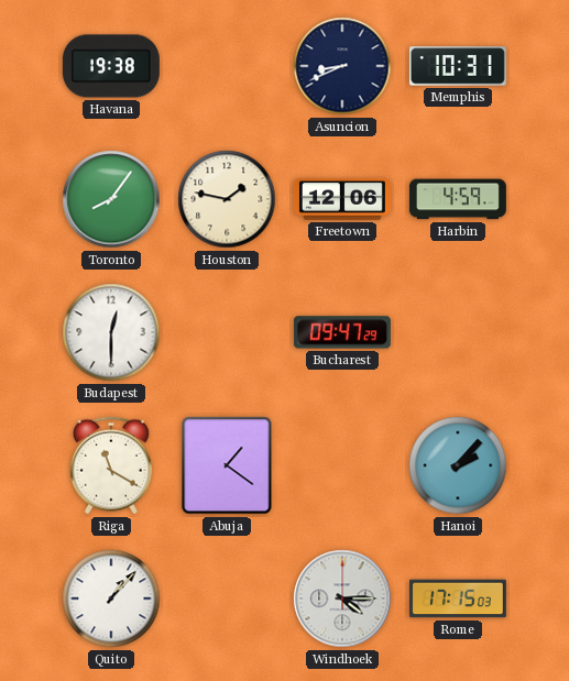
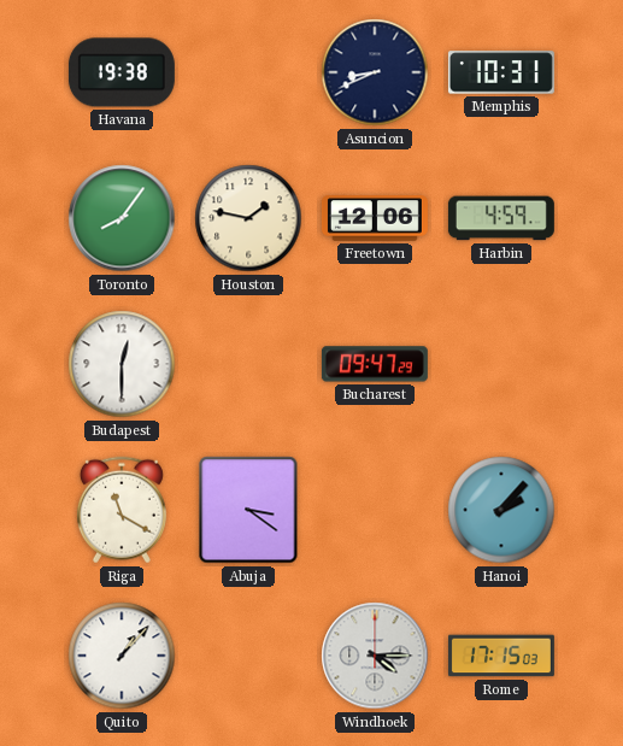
Abuja: 1:21 -> 3:21 (248, 510)
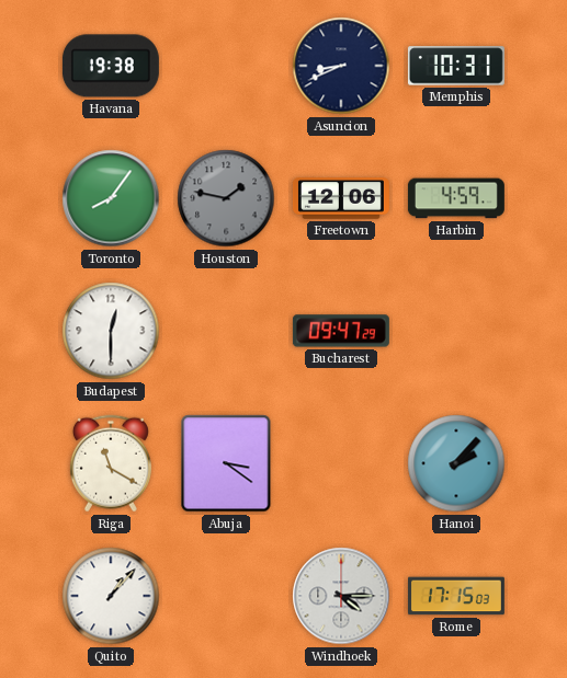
Houston dial: cream -> grey (226, 198)
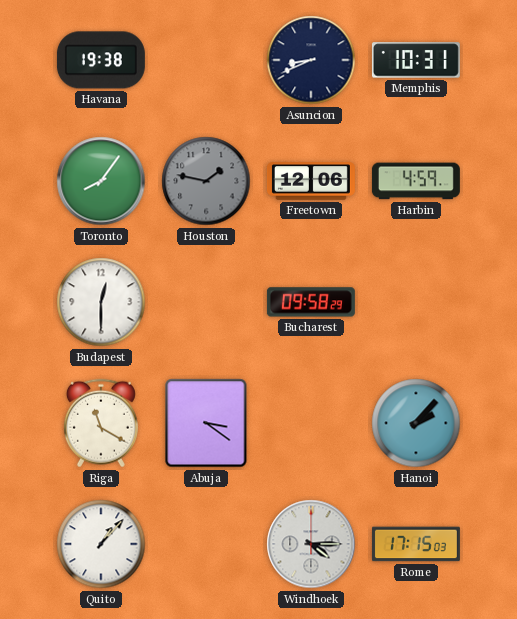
Bucharest: 09:47 -> 09:58 (311, 302)
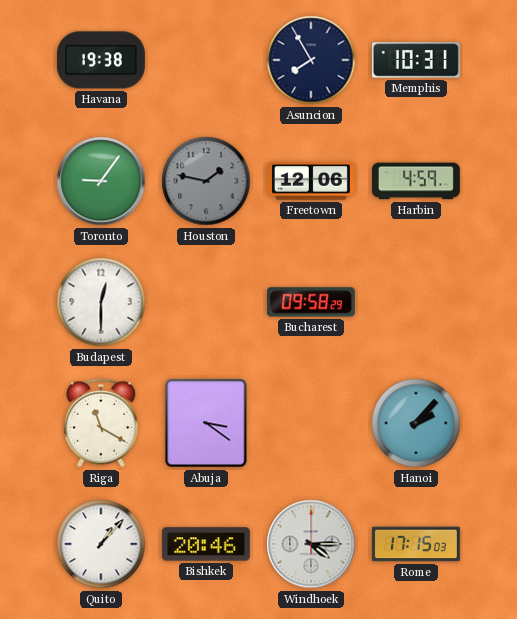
Asuncion: 8:41 -> 7:55 (311, 60)
Toronto: 8:06 -> 9:06 (101, 181)
Bishkek: none -> 20:46 (206, 544)
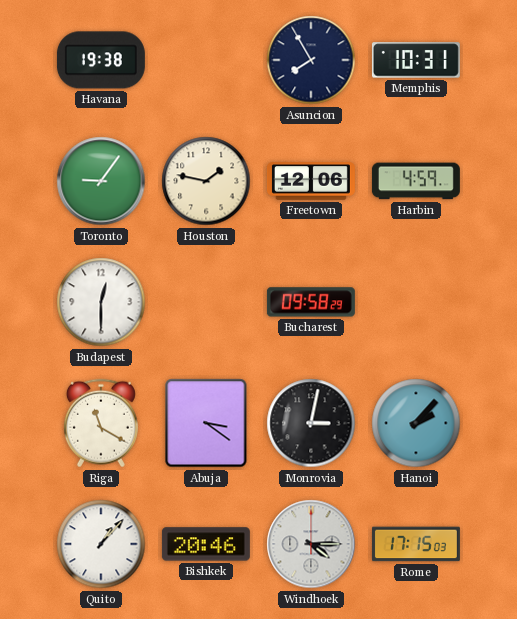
Houston dial: grey -> cream (206, 181)
Monrovia: none -> 3:02 (311, 423)
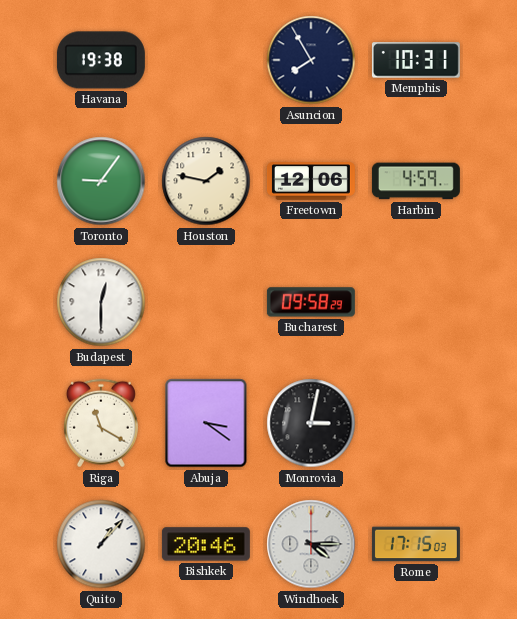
Hanoi: 2:07 -> none (416, 423)
